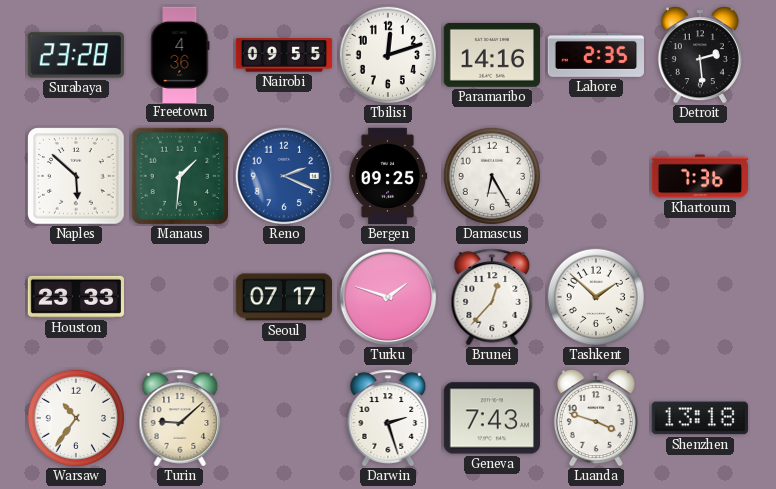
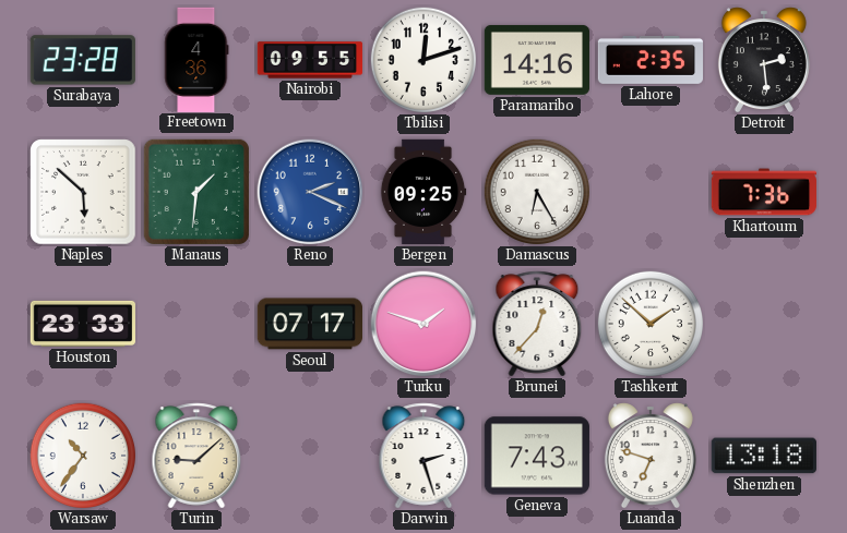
Luanda: 3:48 -> 6:48 (651, 456)
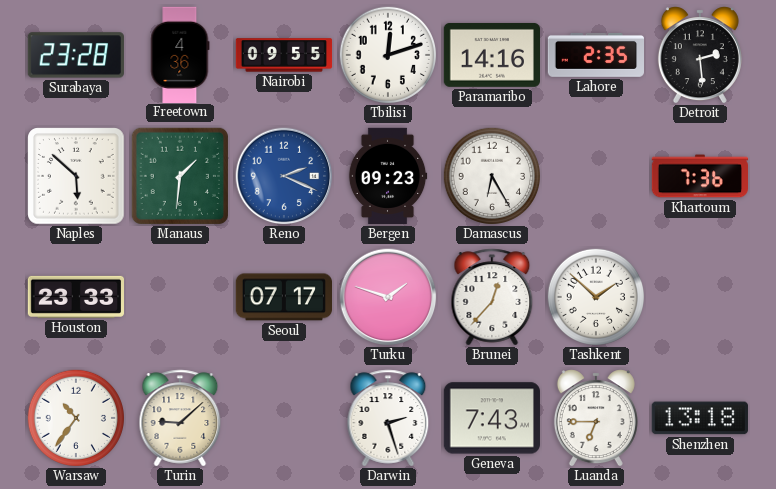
Bergen: 09:25 -> 09:23 (388, 176)
Luanda: 6:48 -> 6:45 (596, 418)
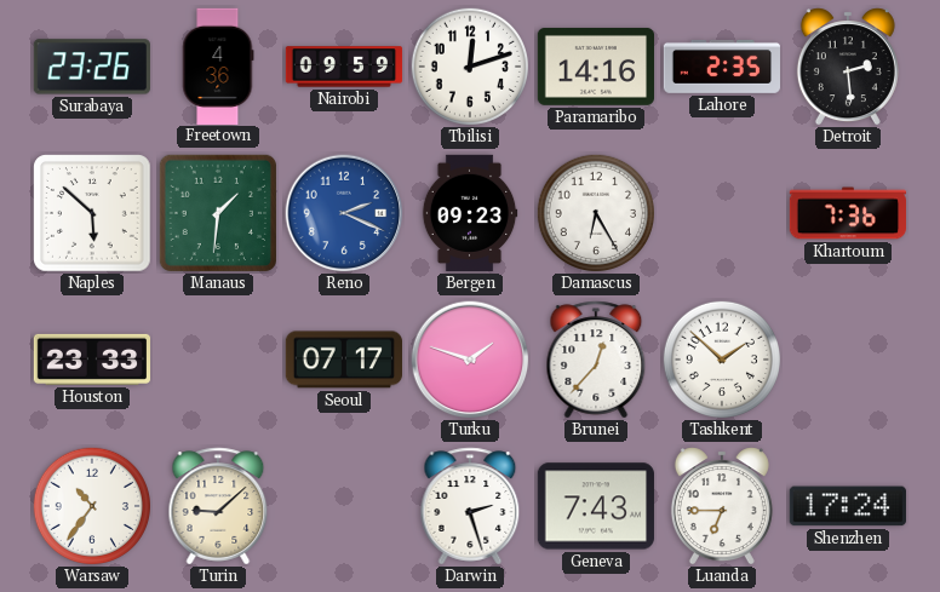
Surabaya: 23:28 -> 23:26 (92, 67)
Nairobi: 09:55 -> 09:59 (344, 67)
Shenzhen: 13:18 -> 17:24 (848, 506)
